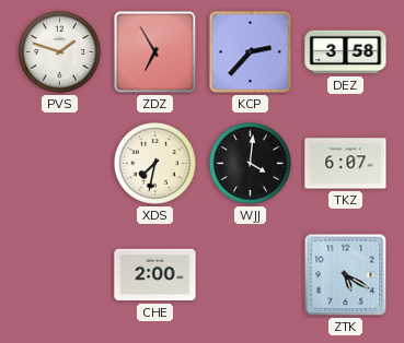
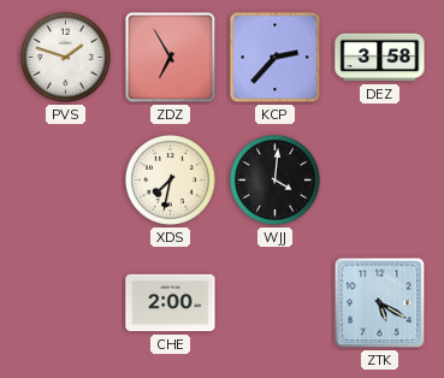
TKZ: 6:07 -> none (346, 164)
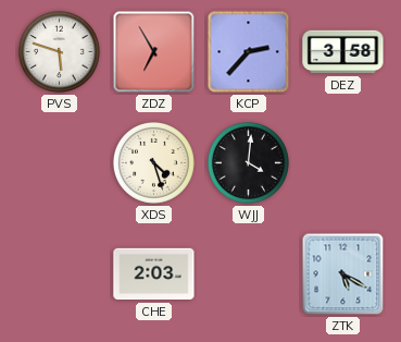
PVS: 1:48 -> 5:48 (59, 51)
XDS: 7:32 -> 4:27 (153, 162)
CHE: 2:00 -> 2:03 (154, 274)
